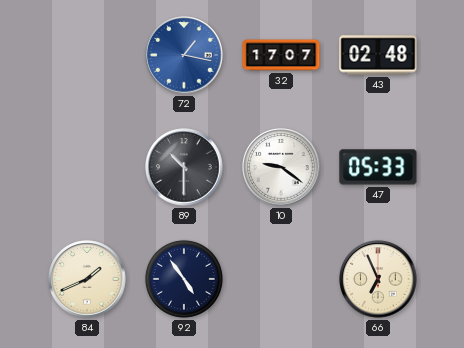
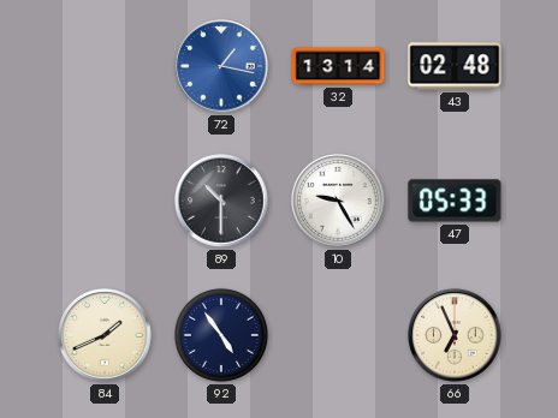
32: 17:07 -> 13:14 (338, 66)
10: 9:21 -> 9:25 (338, 201)
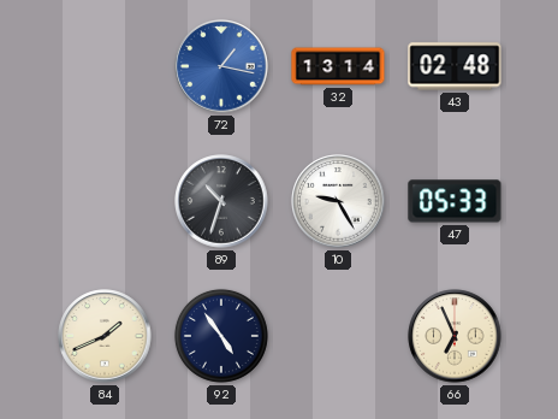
89: 10:30 -> 10:33 (221, 201)
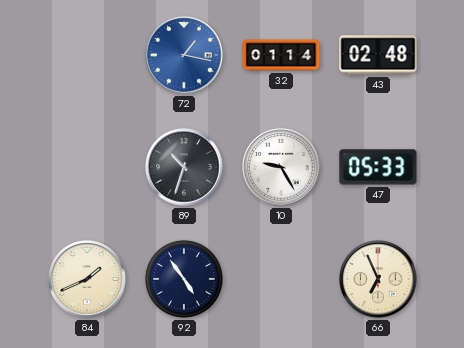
32: 13:14 -> 01:14 (281, 55)
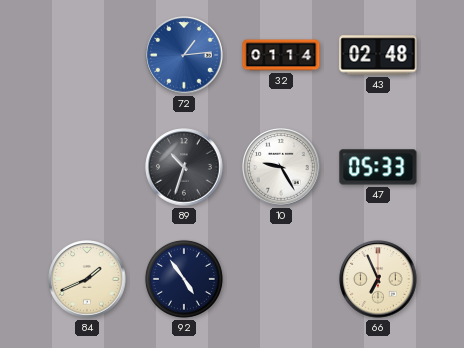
72: 1:17 -> 1:14 (184, 55)
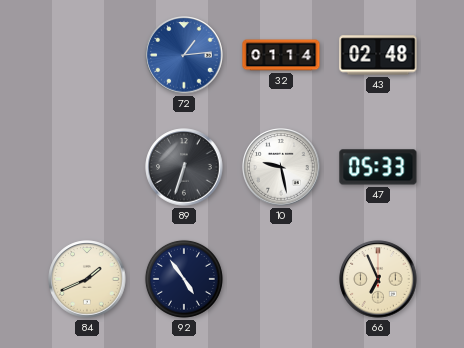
89: 10:33 -> 6:33 (184, 167)
10: 9:25 -> 9:28 (281, 167)
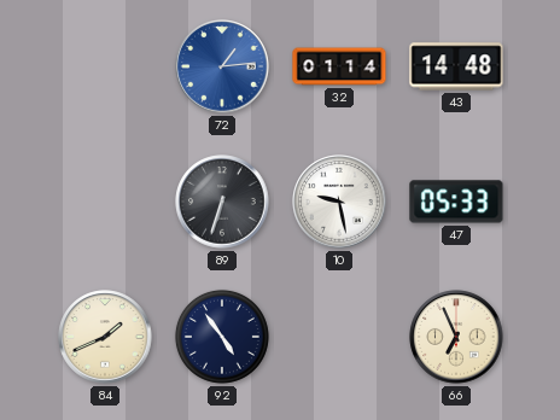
43: 02:48 -> 14:48 (456, 66)
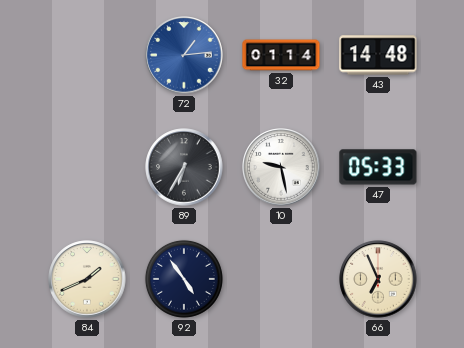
89: 6:33 -> 6:35 (184, 167)
